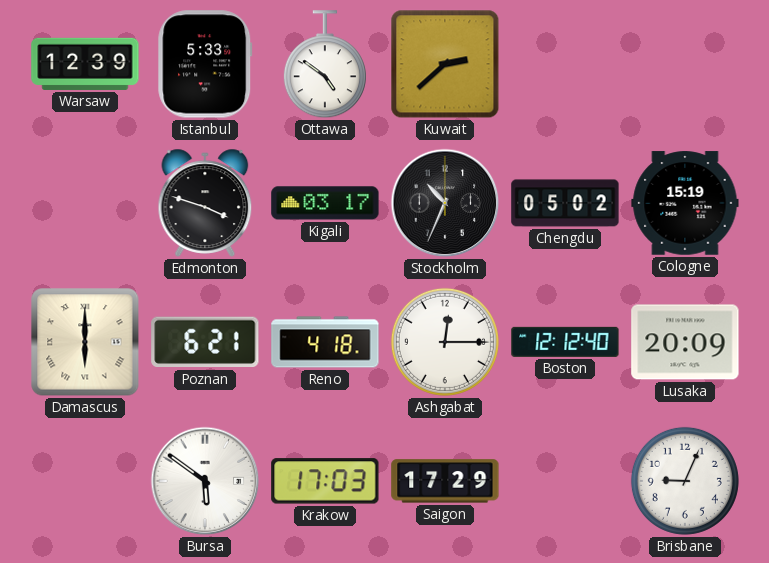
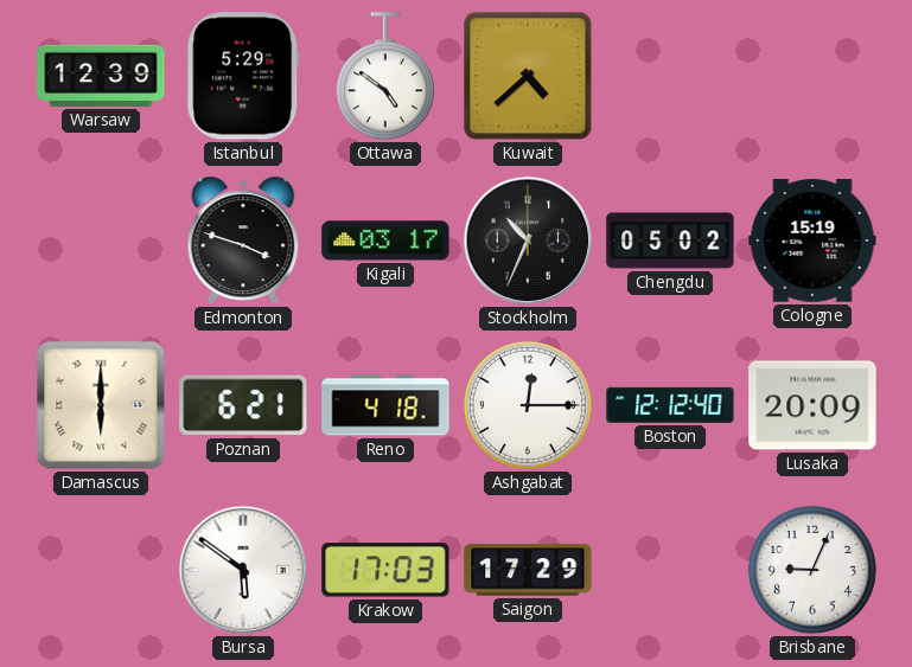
Istanbul: 5:33 -> 5:29 (243, 76)
Kuwait: 2:38 -> 4:38 (528, 76)
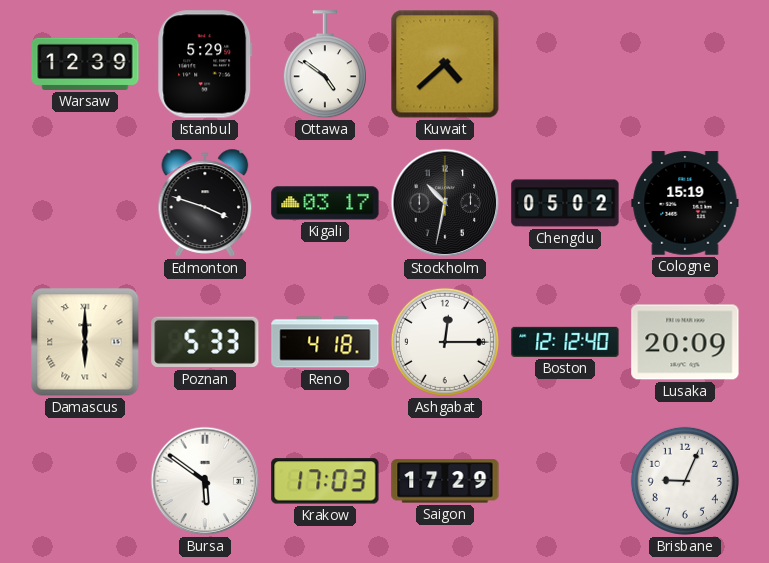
Stockholm: 10:34 -> 10:32 (445, 203)
Poznan: 6:21 -> 5:33 (205, 342)
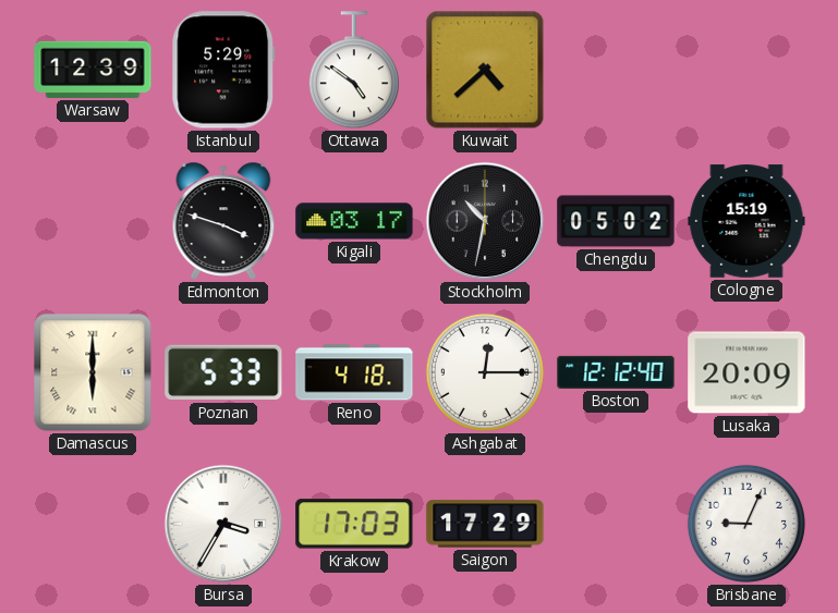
Bursa: 5:51 -> 3:35 (223, 524)
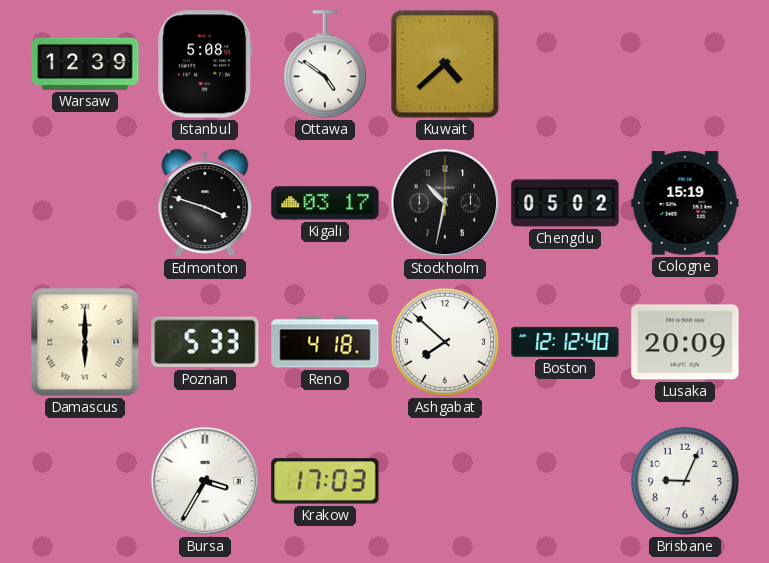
Istanbul: 5:29 -> 5:08 (205, 64)
Ashgabat: 12:15 -> 7:52 (445, 342)
Saigon: 17:29 -> none (485, 524)
